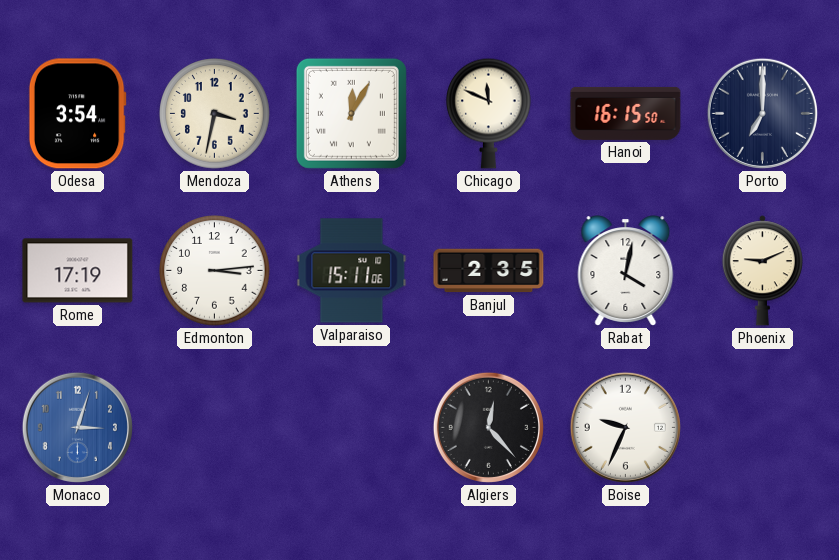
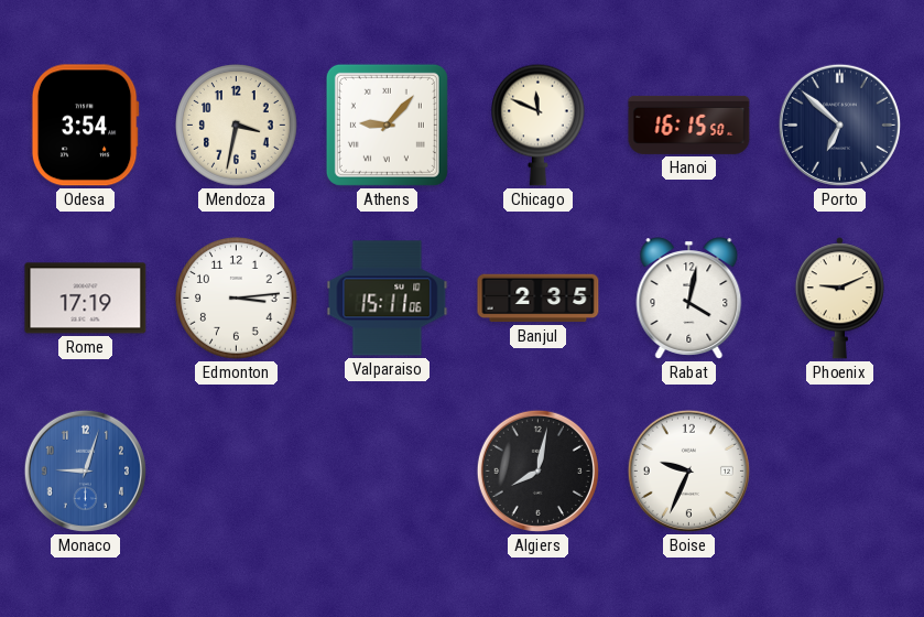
Athens: 12:05 -> 9:07 (387, 125)
Porto: 7:00 -> 6:52 (839, 125)
Monaco: 3:03 -> 9:03 (85, 470)
Algiers: 12:23 -> 8:02 (537, 470)
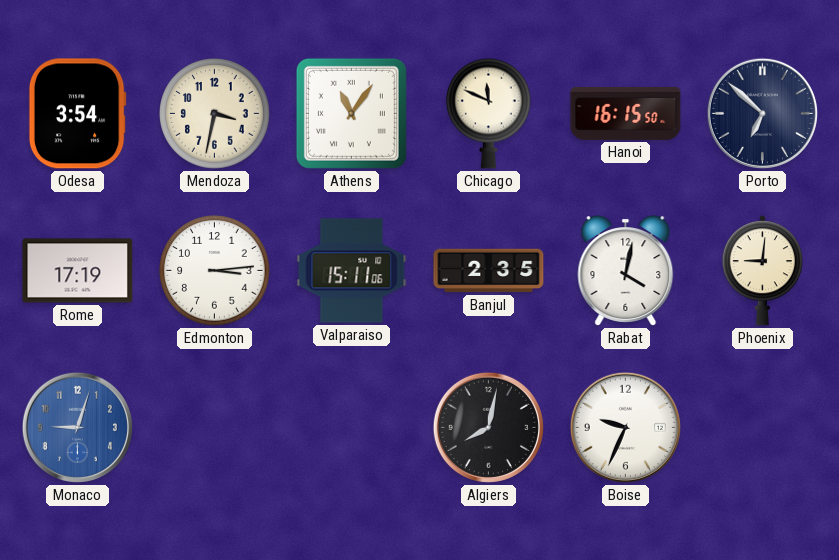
Athens: 9:07 -> 11:06 (351, 113)
Phoenix: 9:11 -> 9:01 (762, 271)
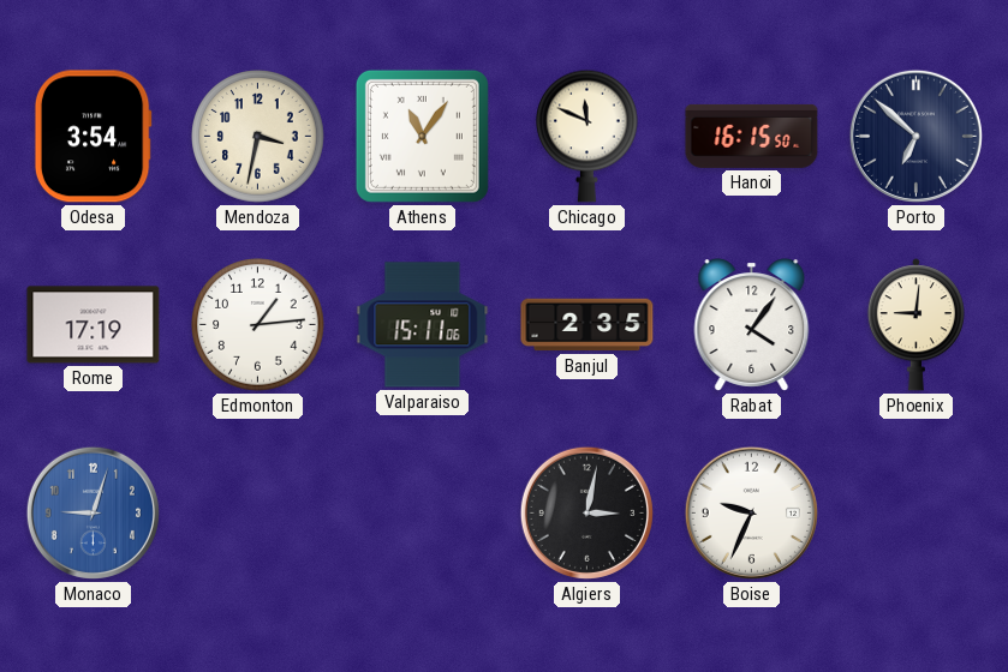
Edmonton: 3:14 -> 1:14 (258, 325)
Rabat: 4:02 -> 4:06 (752, 325)
Algiers: 8:02 -> 3:02 (586, 512)
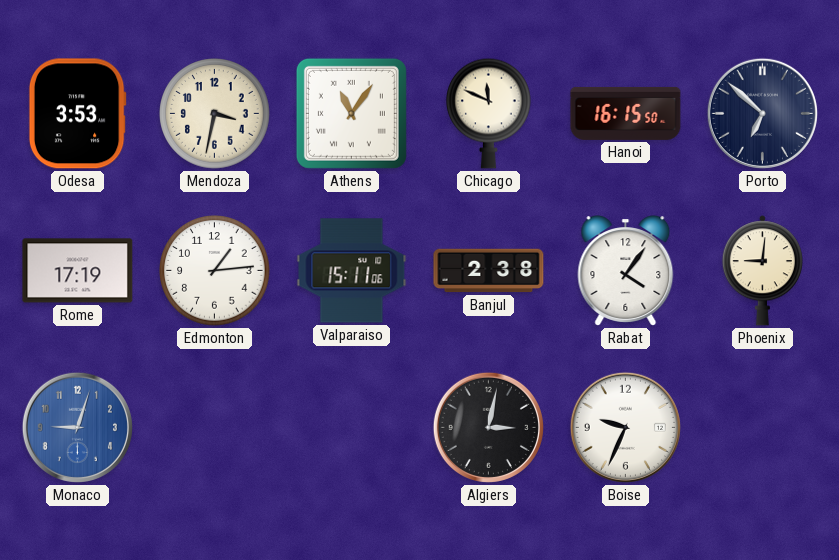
Odesa: 3:54 -> 3:53 (77, 114)
Banjul: 2:35 -> 2:38 (489, 271)
